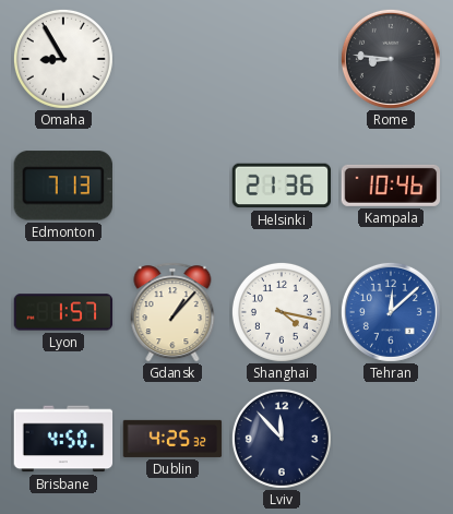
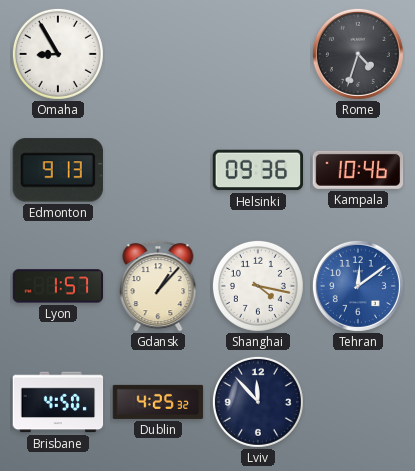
Rome: 8:46 -> 4:33 (358, 54)
Edmonton: 7:13 -> 9:13 (58, 170)
Helsinki: 21:36 -> 09:36 (258, 170)
Tehran: 12:08 -> 12:09 (358, 286)
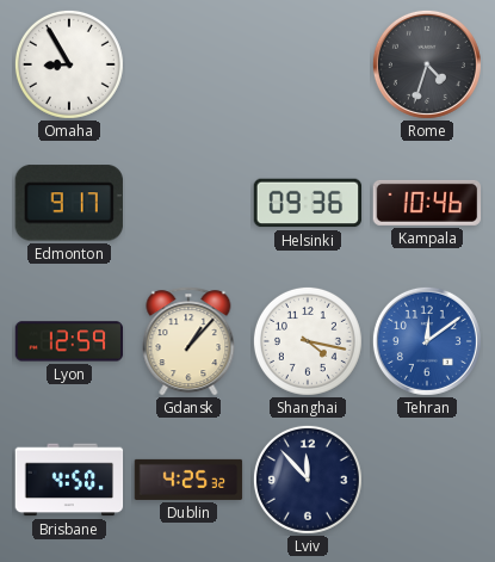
Edmonton: 9:13 -> 9:17 (69, 203)
Lyon: 1:57 -> 12:59 (69, 341)
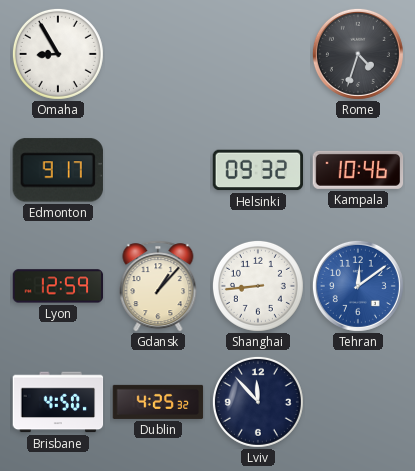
Helsinki: 09:36 -> 09:32 (258, 170)
Shanghai: 4:17 -> 8:44 (258, 286)
